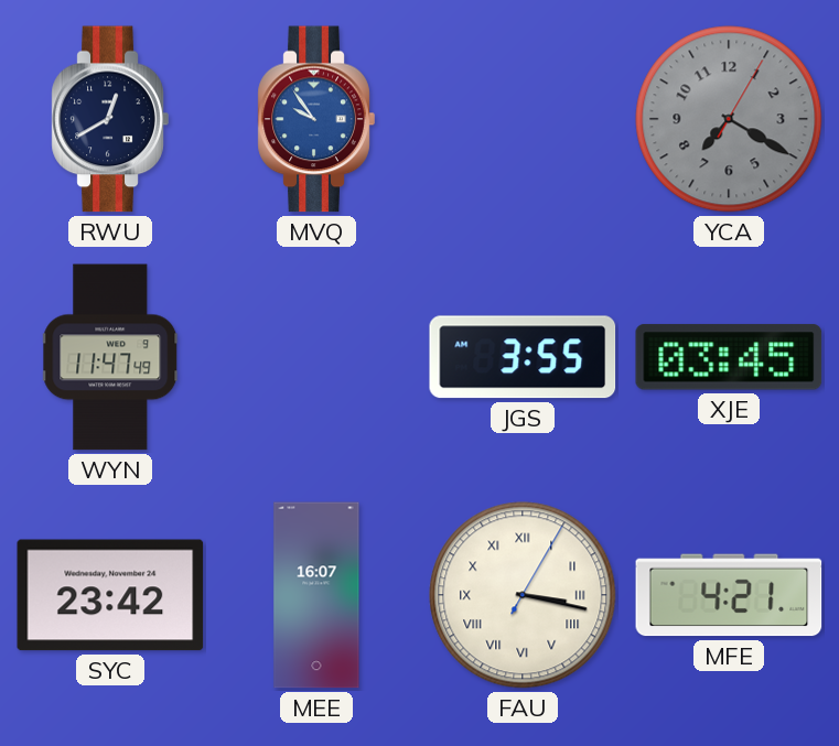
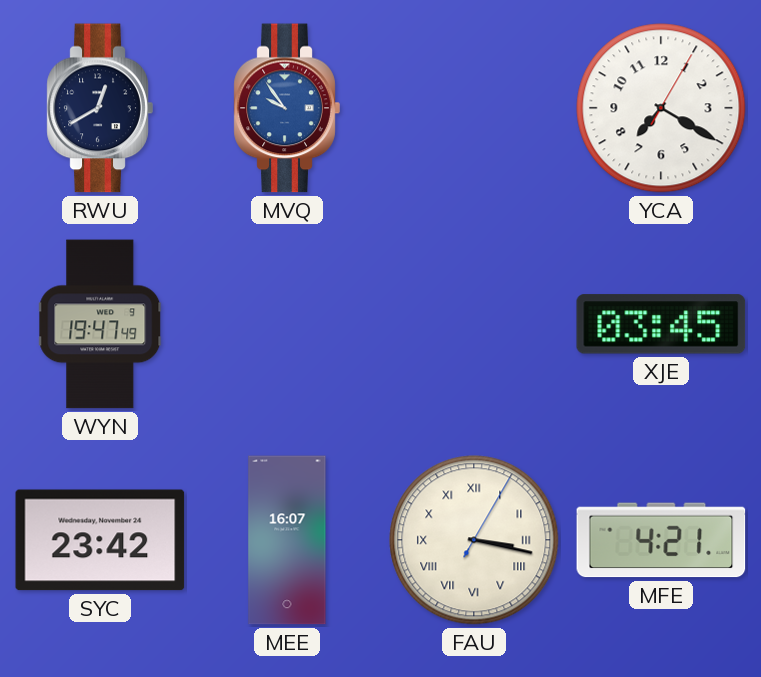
YCA dial: grey -> white (661, 108)
WYN: 11:47 -> 19:47 (101, 324)
JGS: 3:55 -> none (523, 357)
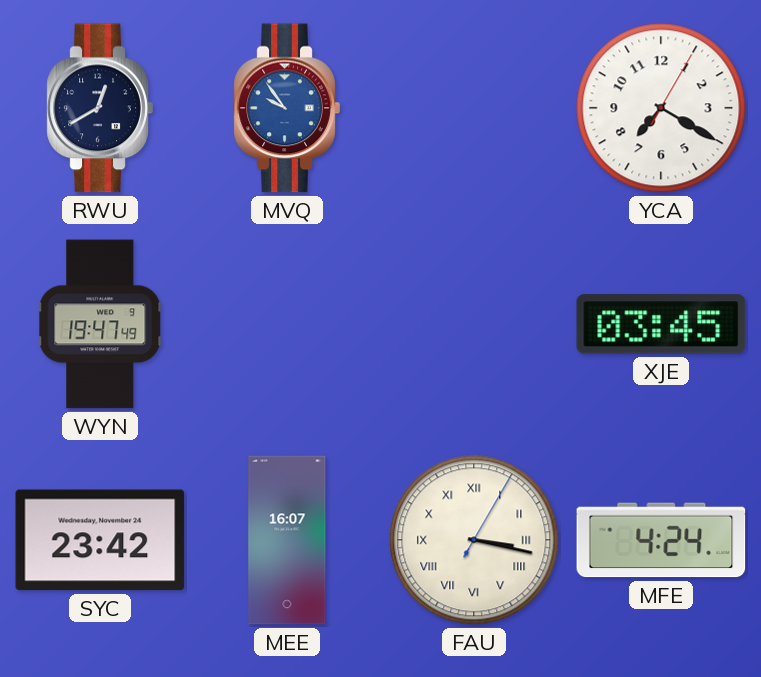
MFE: 4:21 -> 4:24 (661, 540)
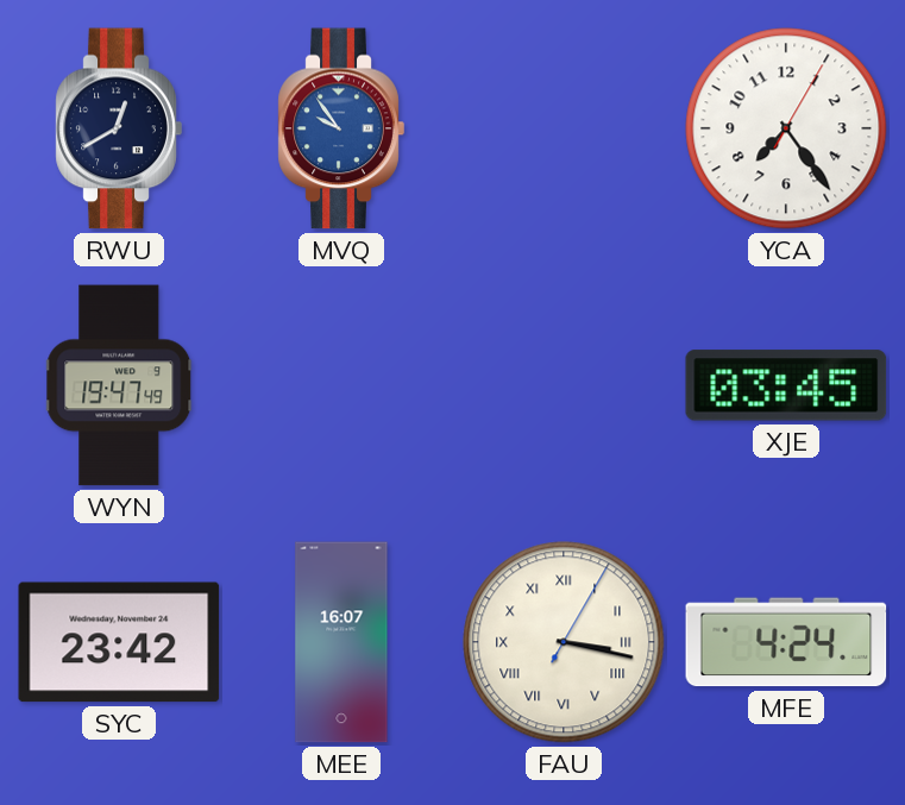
YCA: 7:20 -> 7:24 (786, 128)
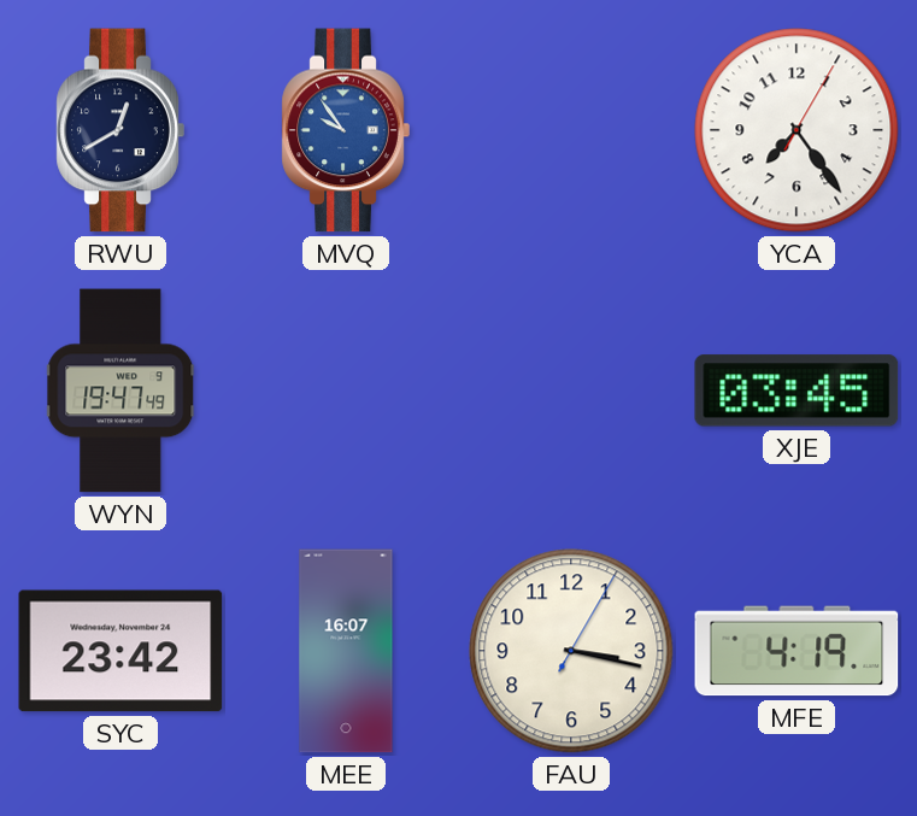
FAU numerals: Roman -> Arabic (571, 651)
MFE: 4:24 -> 4:19 (797, 651)
